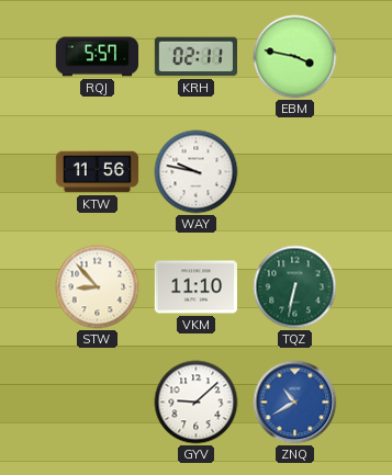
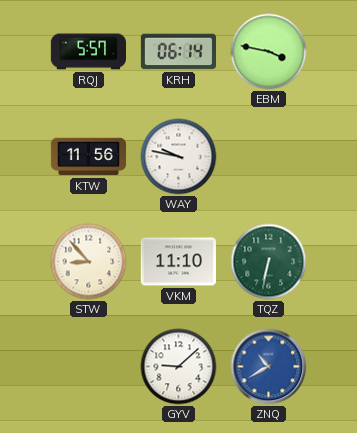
KRH: 02:11 -> 06:14 (178, 52)
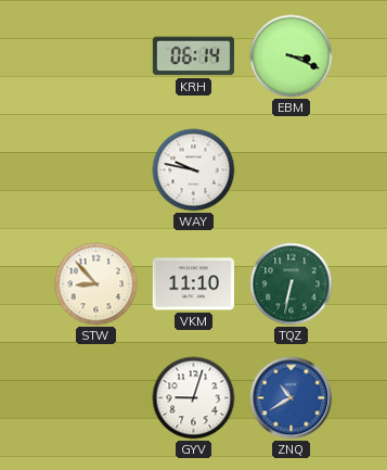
RQJ: 5:57 -> none (89, 52)
EBM: 3:47 -> 3:19 (292, 56)
KTW: 11:56 -> none (89, 157)
GYV: 9:08 -> 9:03 (194, 398)
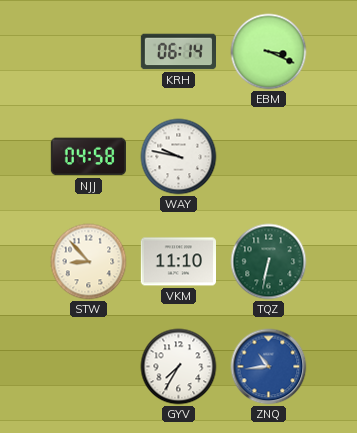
NJJ: none -> 04:58 (88, 157)
GYV: 9:03 -> 7:35 (179, 367)
ZNQ: 10:40 -> 10:44 (269, 367)
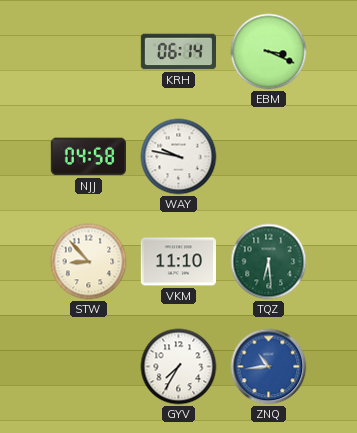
TQZ: 6:32 -> 6:29 (269, 262)
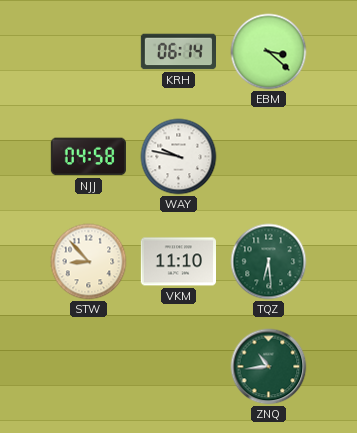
EBM: 3:19 -> 3:22 (269, 52)
GYV: 7:35 -> none (179, 367)
ZNQ dial: blue -> green (269, 367)
